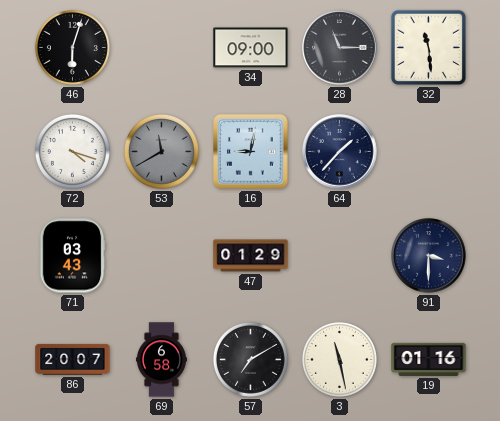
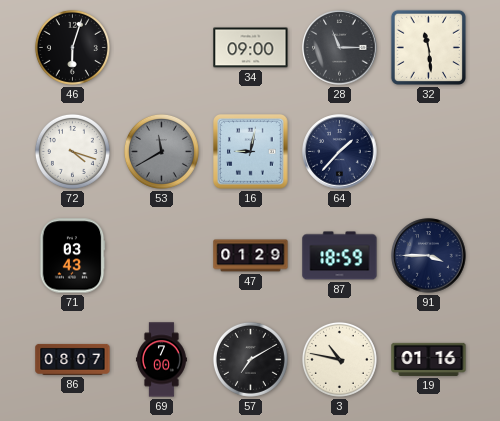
87: none -> 18:59 (340, 256)
91: 3:30 -> 3:45 (429, 256)
86: 20:07 -> 08:07 (73, 359)
69: 6:58 -> 7:00 (162, 360)
3: 11:28 -> 10:47 (339, 359)
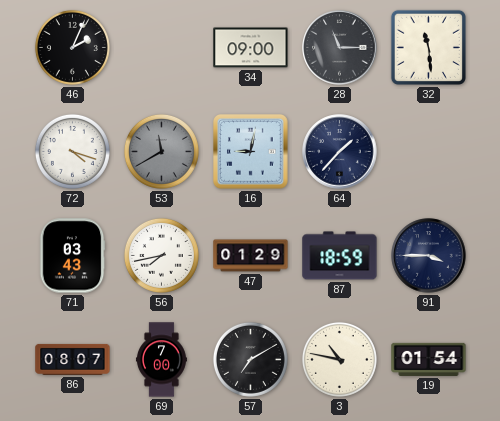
46: 6:03 -> 2:04 (72, 47)
56: none -> 7:43 (161, 255)
19: 01:16 -> 01:54 (429, 359)
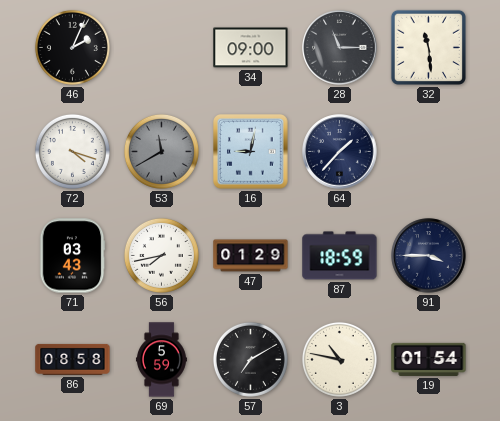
86: 08:07 -> 08:58 (73, 359)
69: 7:00 -> 5:59 (162, 360)
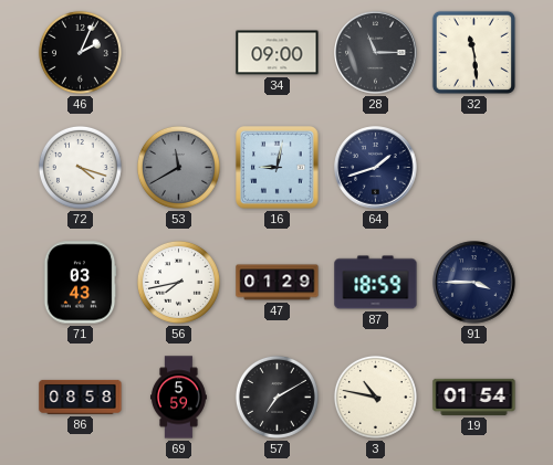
64: 1:37 -> 1:42 (376, 168)
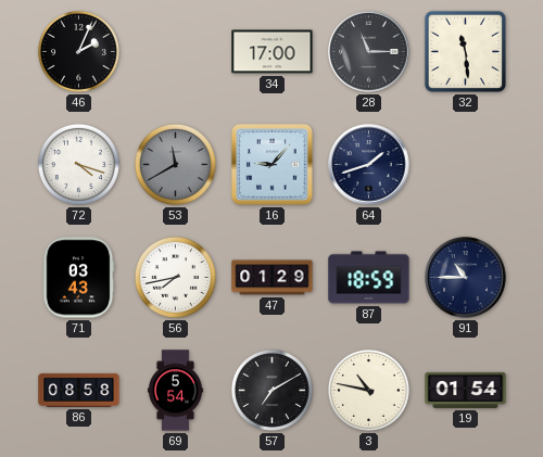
34: 09:00 -> 17:00 (273, 52)
16: 9:02 -> 9:07 (273, 165)
91: 3:45 -> 10:45 (466, 278)
69: 5:59 -> 5:54 (176, 391)
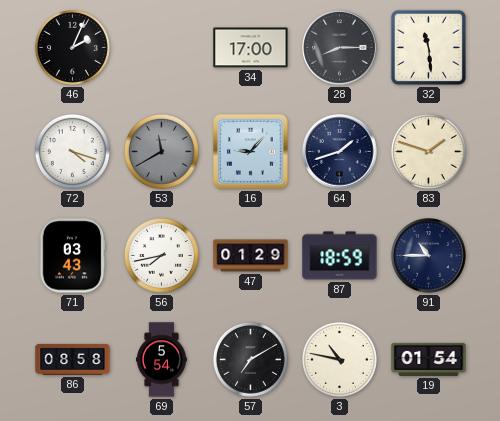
28: 11:15 -> 8:15 (340, 48)
83: none -> 1:48 (428, 151)
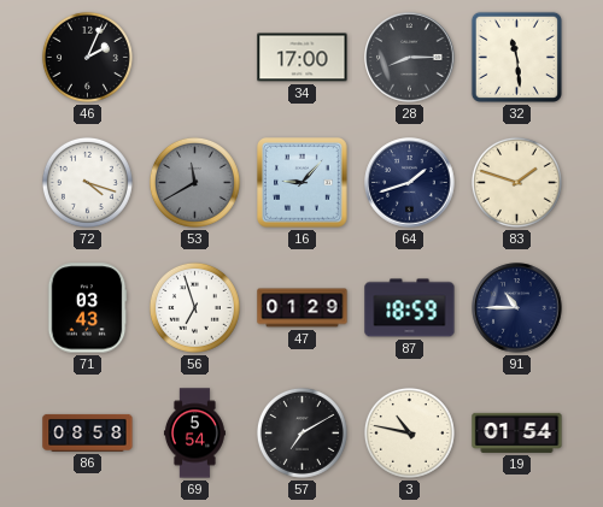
56: 7:43 -> 6:57 (194, 307)
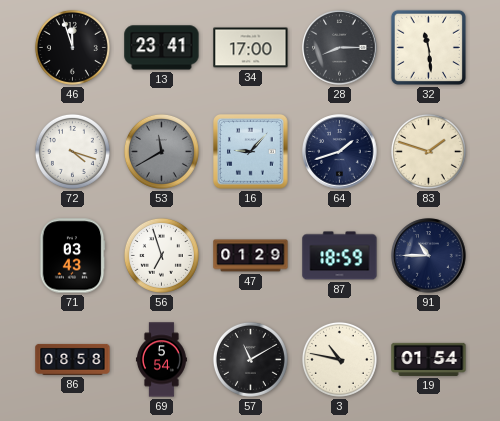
46: 2:04 -> 11:57 (72, 47)
13: none -> 23:41 (162, 48)
57: 7:10 -> 11:10 (250, 359)
